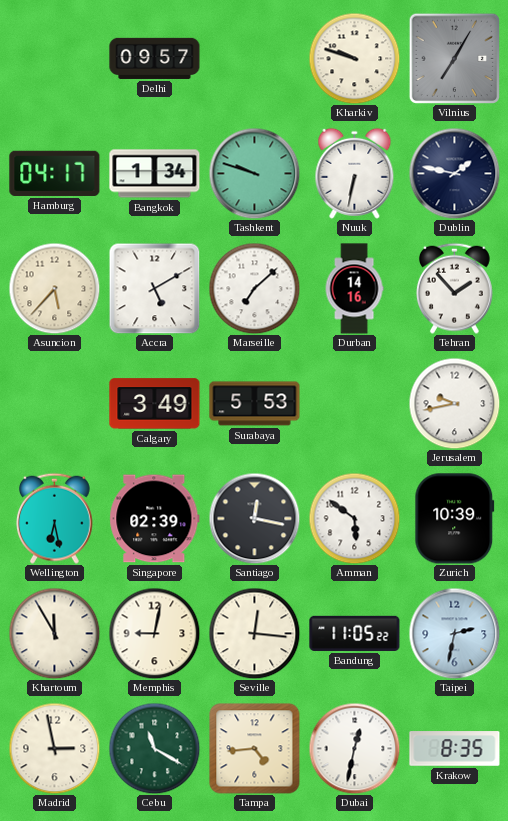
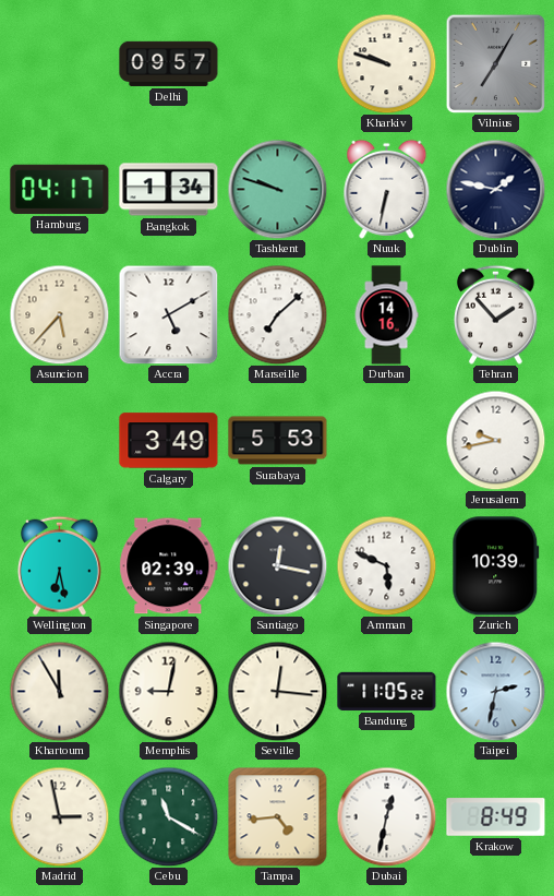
Amman: 5:51 -> 5:49 (386, 565)
Krakow: 8:35 -> 8:49 (496, 817)
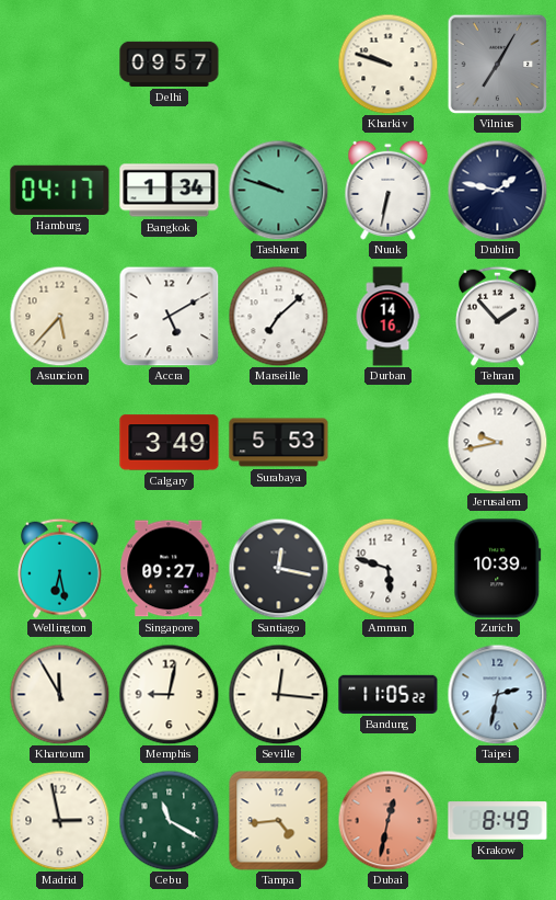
Singapore: 02:39 -> 09:27 (170, 569)
Amman: 5:49 -> 5:48 (387, 568)
Dubai dial: white -> salmon (387, 820)
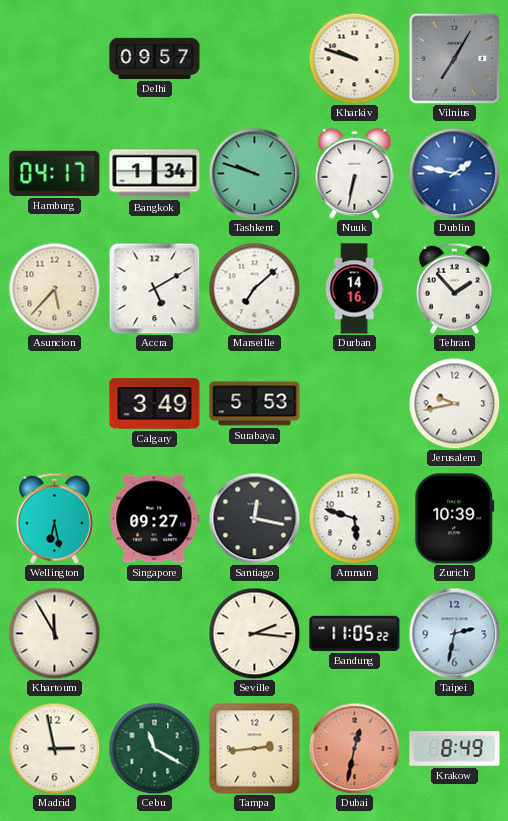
Dublin dial: navy -> blue (454, 173)
Memphis: 9:02 -> none (169, 694)
Seville: 12:16 -> 2:16 (254, 633)
Tampa: 4:44 -> 2:44 (255, 749)
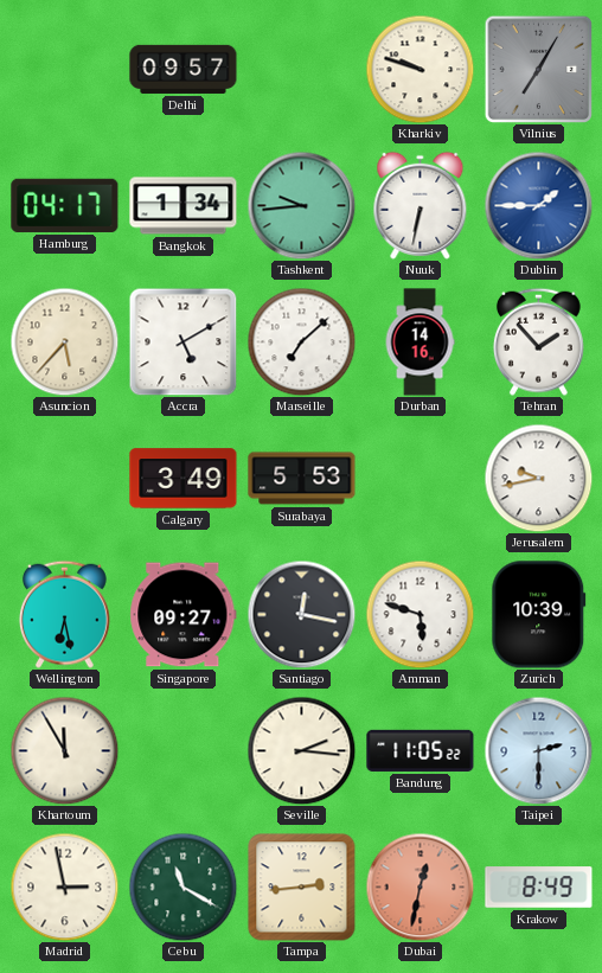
Tashkent: 9:48 -> 9:44 (301, 205)
Dublin: 1:47 -> 1:45 (538, 205)
Taipei: 2:32 -> 2:30 (538, 750)
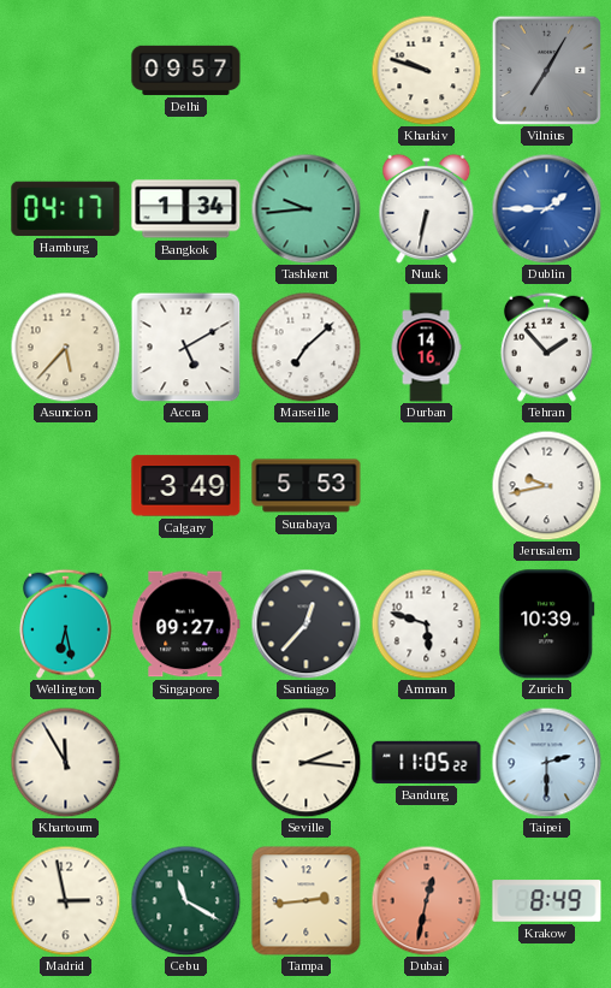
Santiago: 12:17 -> 12:37 (305, 623)
